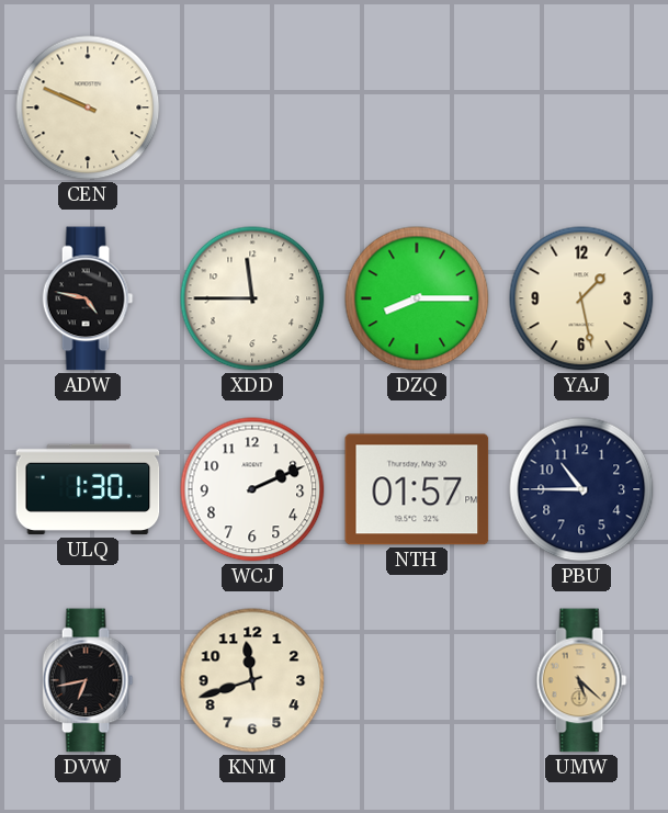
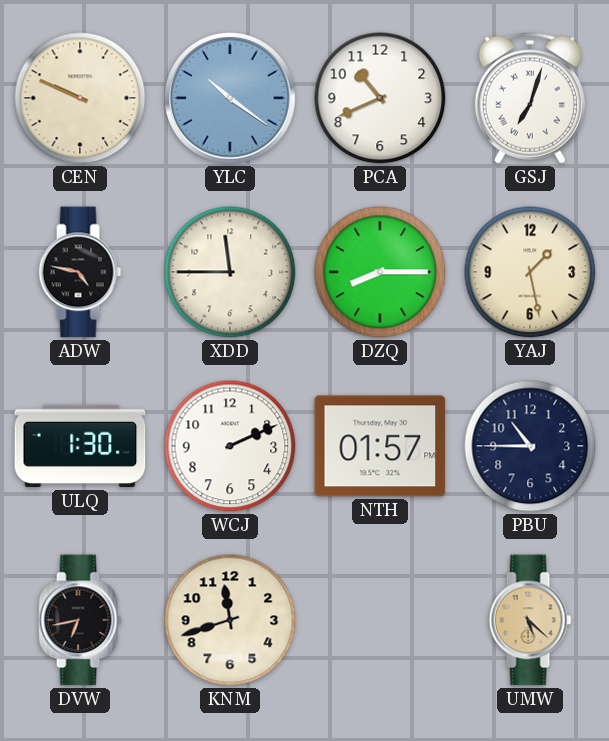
YLC: none -> 10:21 (230, 98)
PCA: none -> 10:41 (380, 98)
GSJ: none -> 7:03 (530, 98)
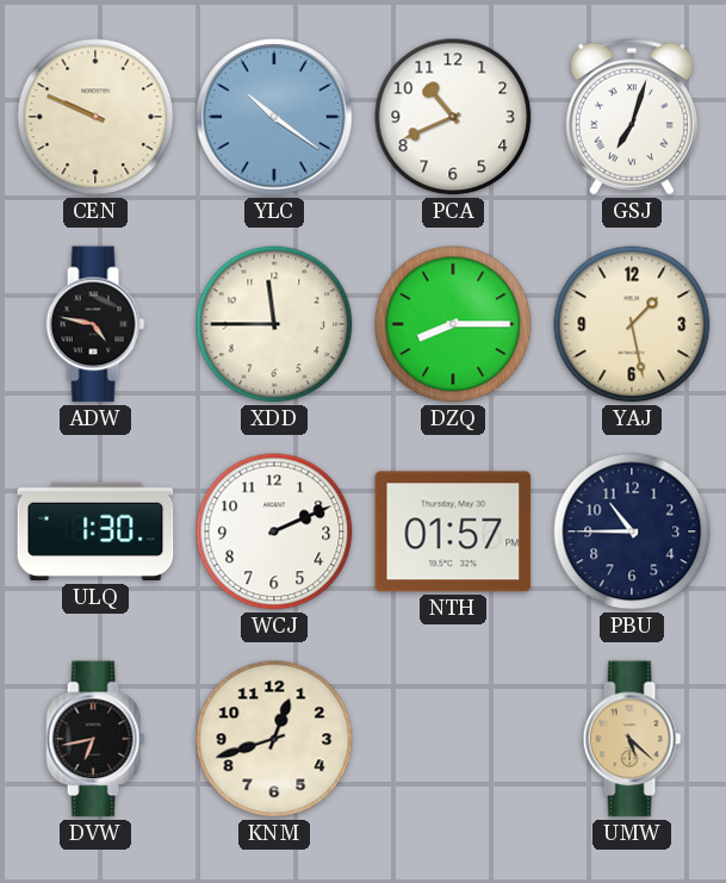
KNM: 11:42 -> 12:42 (274, 739)
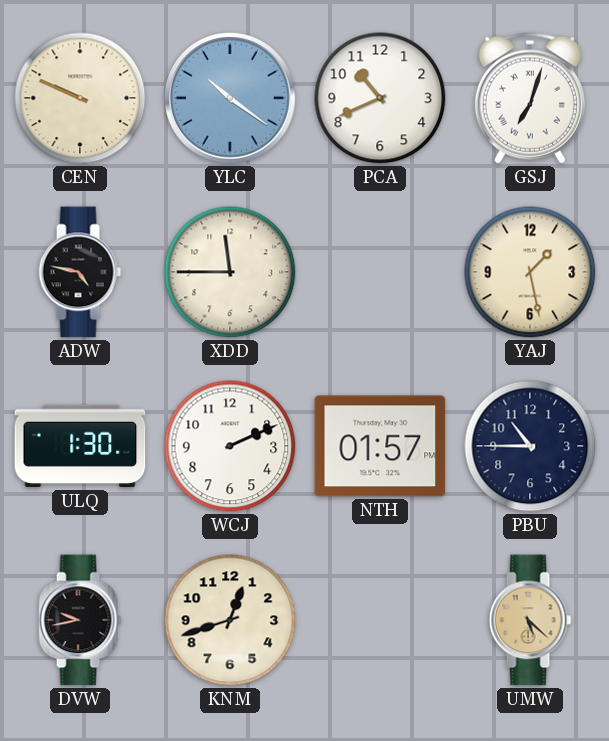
DZQ: 8:15 -> none (453, 324)
DVW: 6:43 -> 9:43 (80, 620)
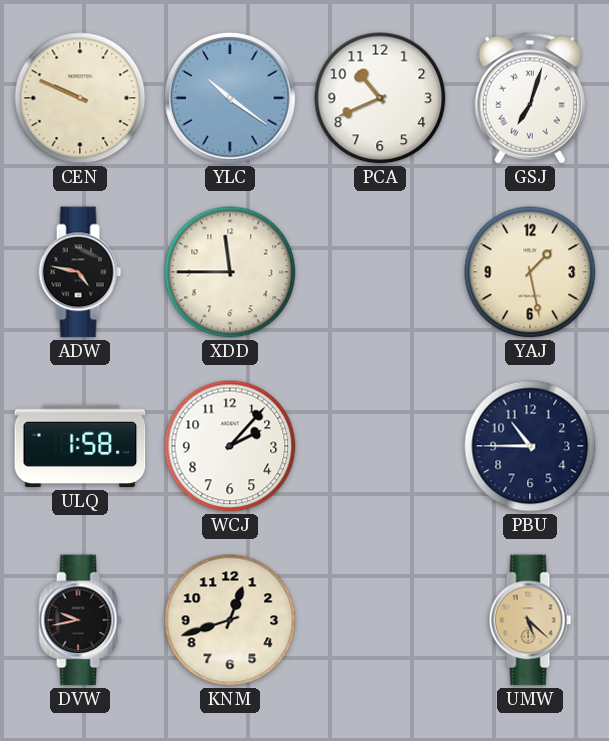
ULQ: 1:30 -> 1:58 (80, 446)
WCJ: 2:11 -> 2:07 (230, 446)
NTH: 01:57 -> none (380, 446)
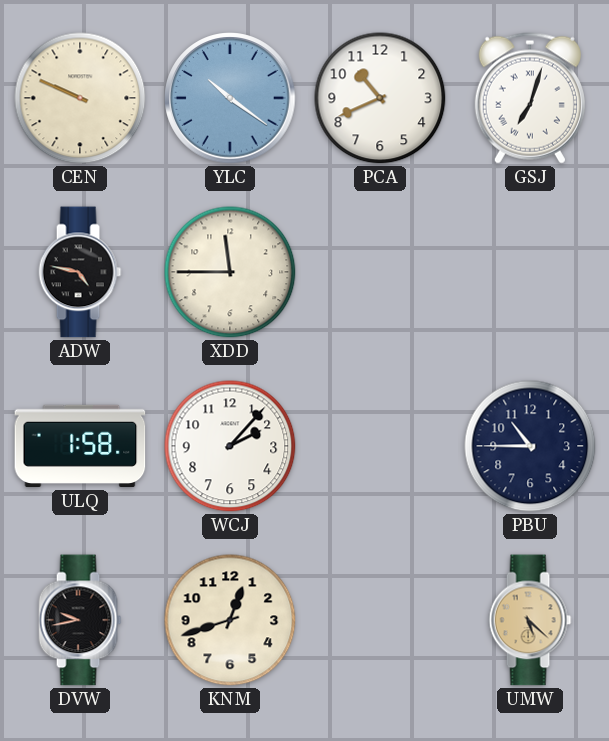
YAJ: 1:28 -> none (530, 272)
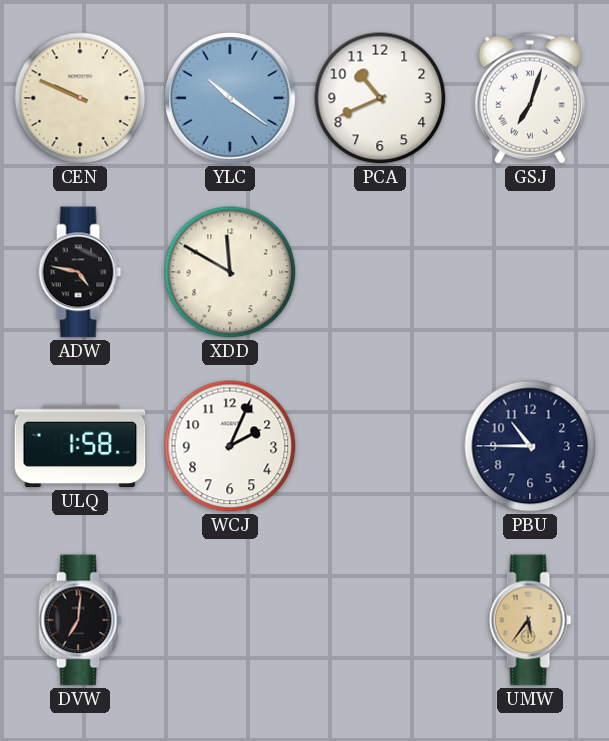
XDD: 11:45 -> 11:50 (230, 272)
WCJ: 2:07 -> 2:04 (230, 446)
DVW: 9:43 -> 7:01 (80, 620)
KNM: 12:42 -> none (230, 620)
UMW: 5:22 -> 5:36 (530, 620)
